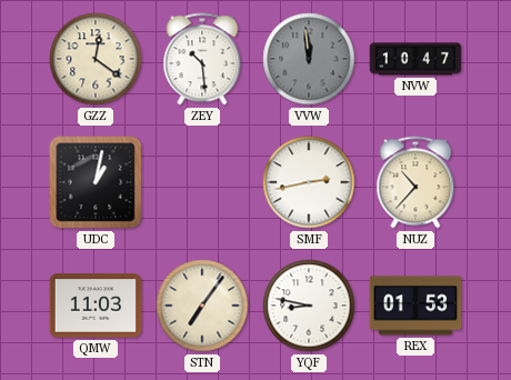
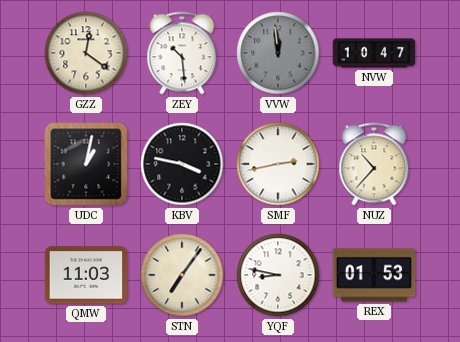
KBV: none -> 3:47 (182, 164)
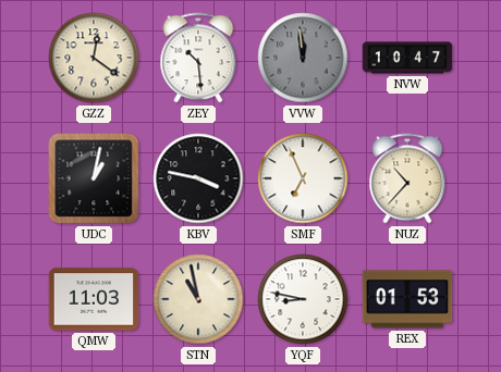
SMF: 2:43 -> 6:56 (303, 178)
STN: 7:06 -> 10:58 (198, 299)
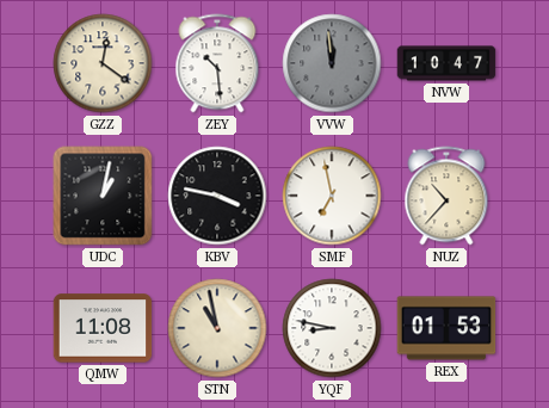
SMF: 6:56 -> 6:58 (332, 196)
QMW: 11:03 -> 11:08 (103, 328)
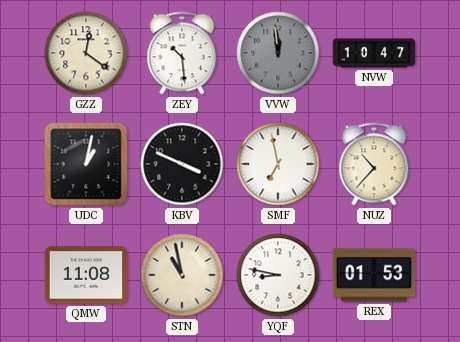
KBV: 3:47 -> 3:49 (182, 164)
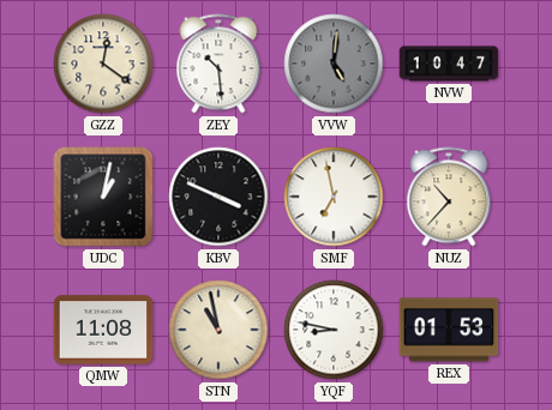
VVW: 11:59 -> 5:01 (334, 64)
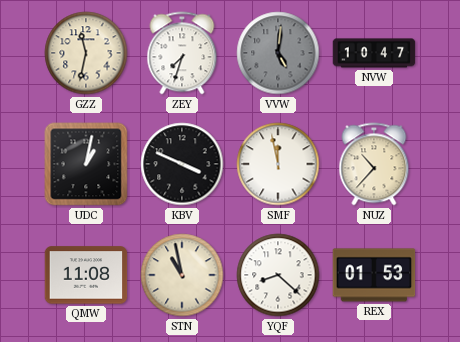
GZZ: 12:21 -> 11:32 (86, 53)
ZEY: 10:29 -> 7:33 (182, 53)
SMF: 6:58 -> 11:58 (278, 164)
YQF: 8:47 -> 8:22 (278, 275)
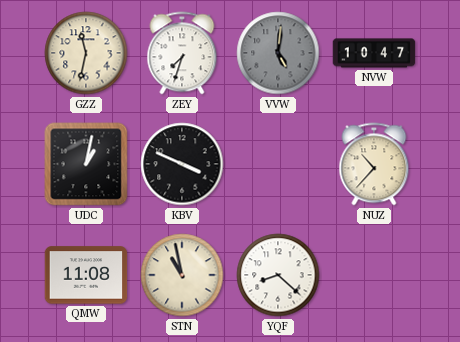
SMF: 11:58 -> none (278, 164)
REX: 01:53 -> none (374, 275)
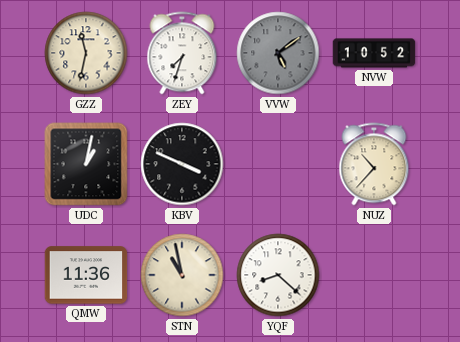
VVW: 5:01 -> 5:09 (278, 53)
NVW: 10:47 -> 10:52 (374, 53)
QMW: 11:08 -> 11:36 (86, 275)
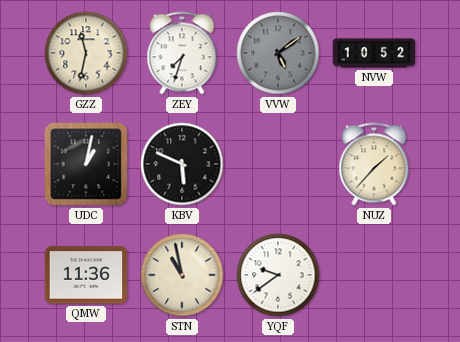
KBV: 3:49 -> 5:49 (182, 164)
NUZ: 10:37 -> 1:37 (374, 164)
YQF: 8:22 -> 9:39 (278, 275)
